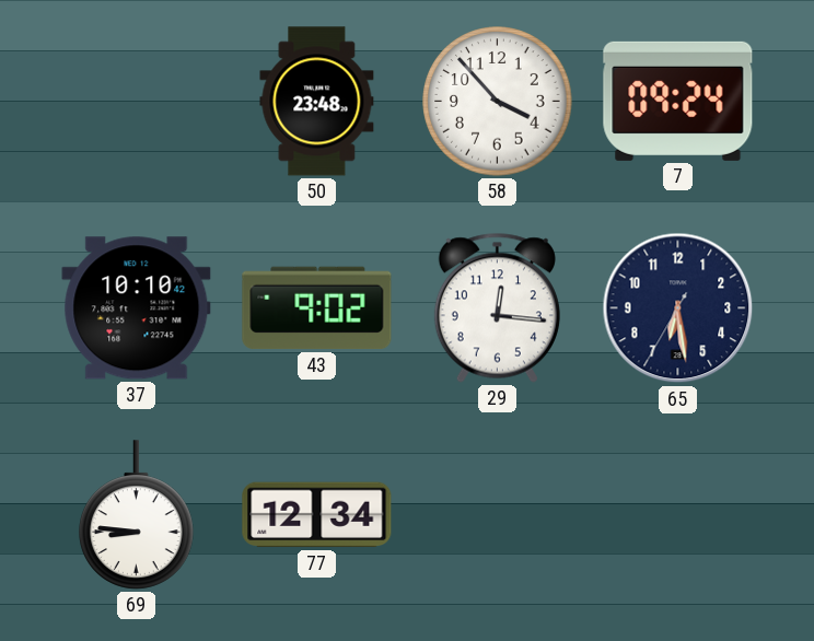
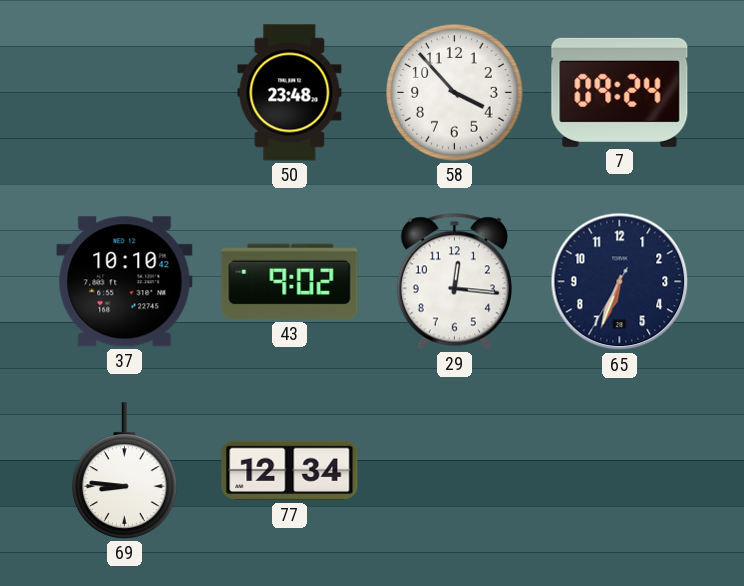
65: 6:28 -> 6:33 (620, 282)
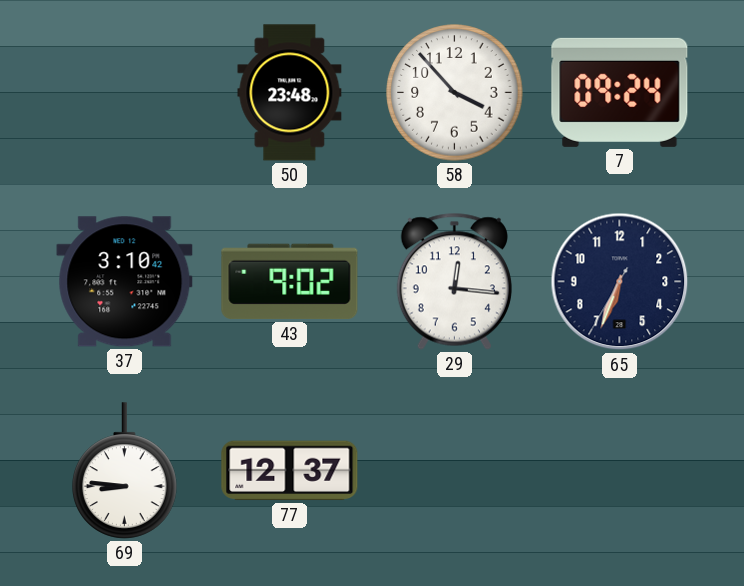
37: 10:10 -> 3:10 (125, 282)
77: 12:34 -> 12:37 (290, 471)
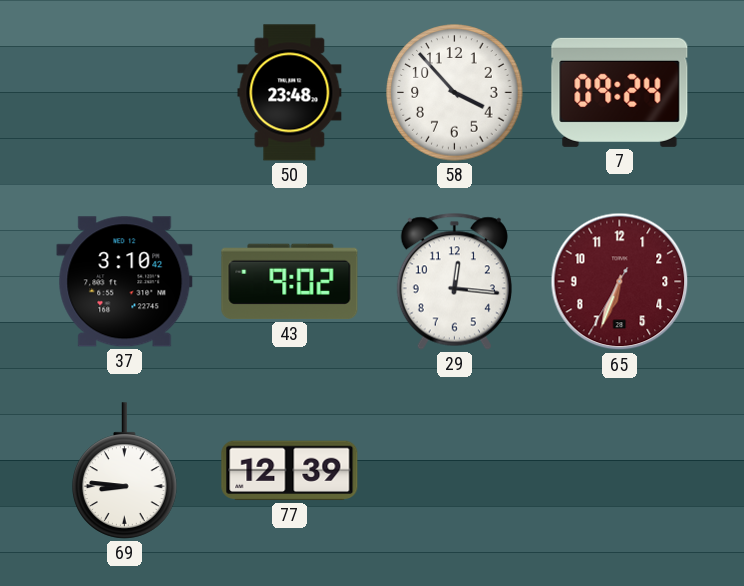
65 dial: navy -> burgundy (620, 282)
77: 12:37 -> 12:39 (290, 471)
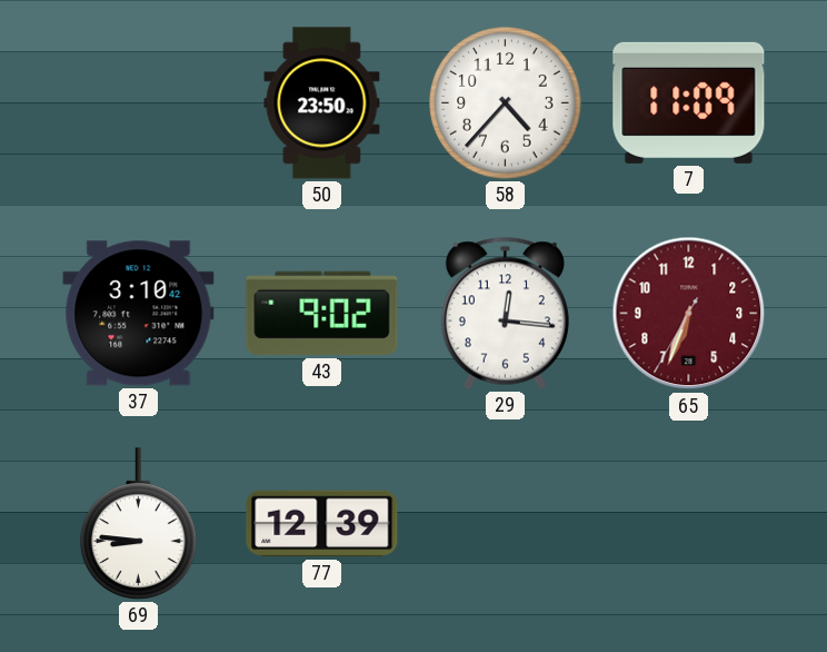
50: 23:48 -> 23:50 (322, 103)
58: 3:53 -> 4:37 (506, 103)
7: 09:24 -> 11:09 (689, 102)
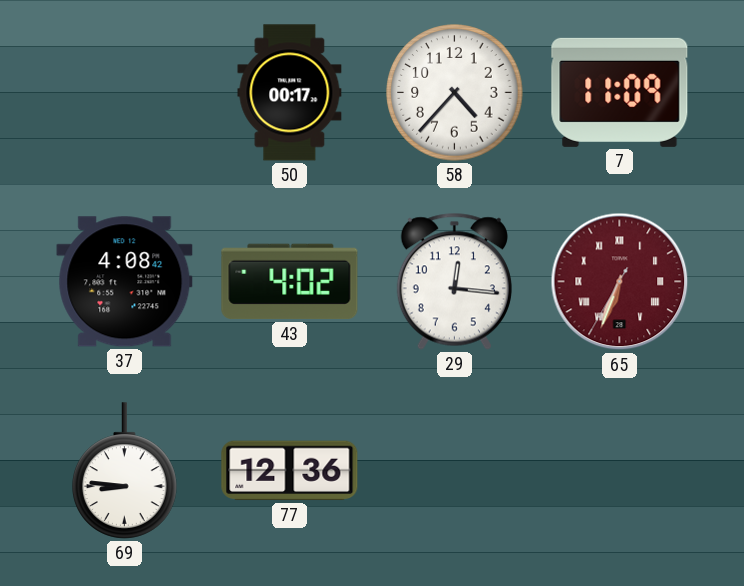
50: 23:50 -> 00:17 (290, 93)
37: 3:10 -> 4:08 (125, 282)
43: 9:02 -> 4:02 (290, 282)
65 numerals: Arabic -> Roman (620, 282)
77: 12:39 -> 12:36 (290, 471)
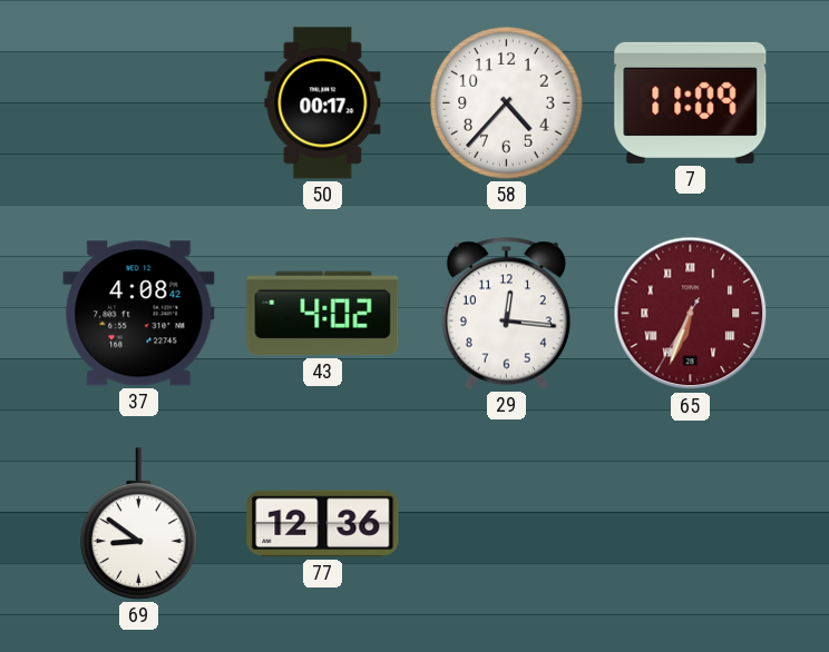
69: 8:46 -> 8:51 (139, 524)
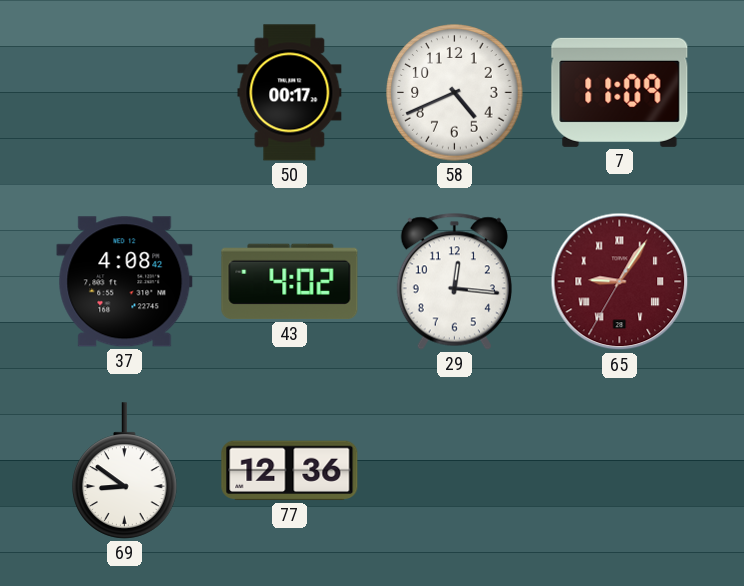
58: 4:37 -> 4:41 (455, 93)
65: 6:33 -> 9:05 (620, 282)
